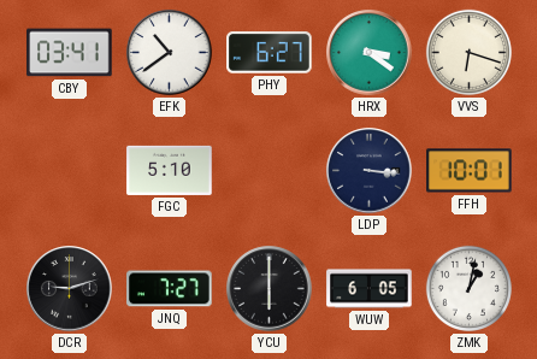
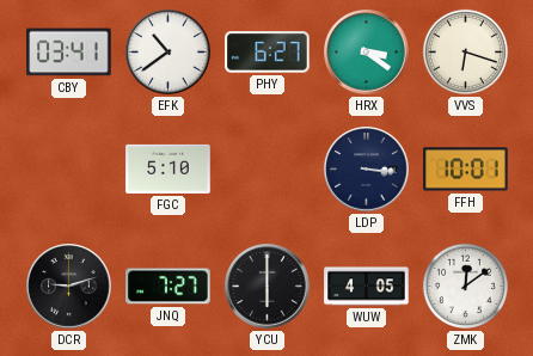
WUW: 6:05 -> 4:05 (367, 287)
ZMK: 1:02 -> 12:09 (465, 286)
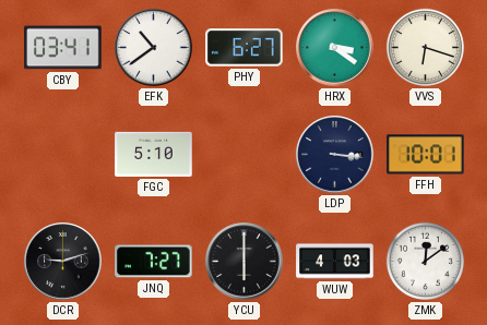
WUW: 4:05 -> 4:03 (335, 262)
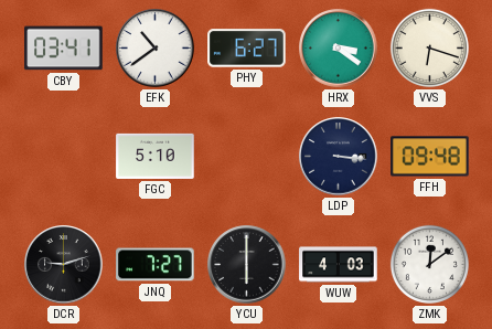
FFH: 10:01 -> 09:48 (430, 157)
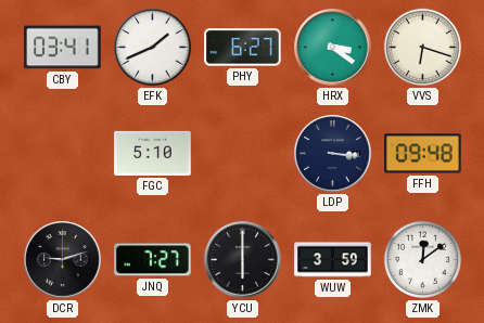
EFK: 10:39 -> 1:41 (153, 48)
WUW: 4:03 -> 3:59 (333, 260)
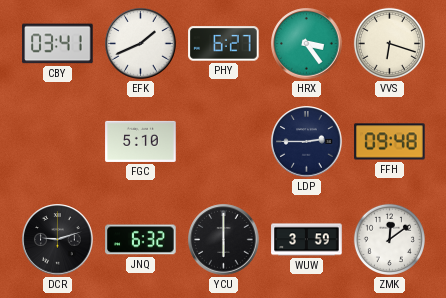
HRX: 3:21 -> 3:24 (307, 44)
LDP: 3:16 -> 2:45 (307, 142)
JNQ: 7:27 -> 6:32 (141, 240)
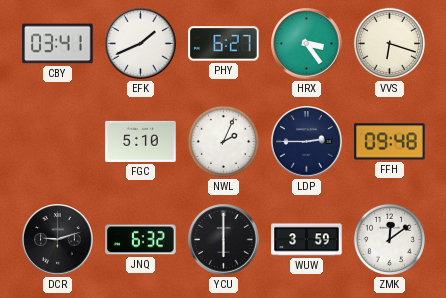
NWL: none -> 2:04 (223, 141)
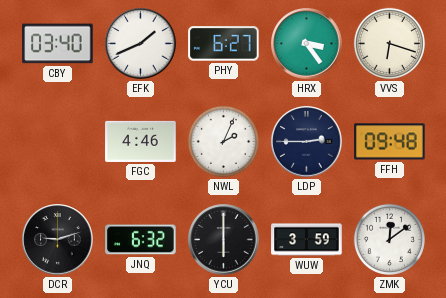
CBY: 03:41 -> 03:40 (58, 44)
FGC: 5:10 -> 4:46 (141, 141)
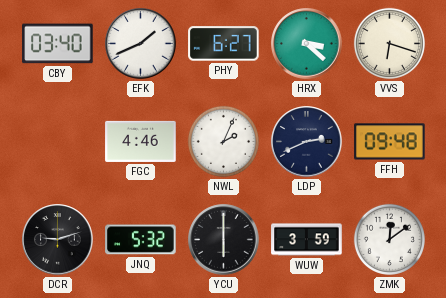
HRX: 3:24 -> 3:22 (307, 44)
LDP: 2:45 -> 2:41 (307, 142)
JNQ: 6:32 -> 5:32 (141, 240)
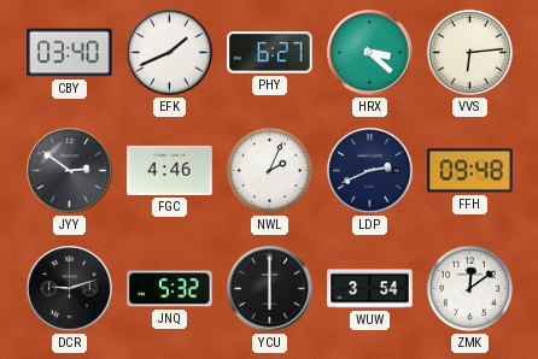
VVS: 6:18 -> 6:14 (469, 52)
JYY: none -> 2:51 (70, 171)
WUW: 3:59 -> 3:54 (370, 289)
